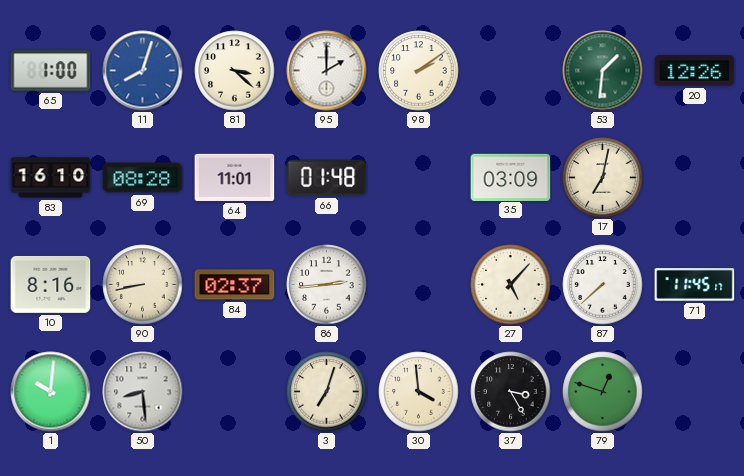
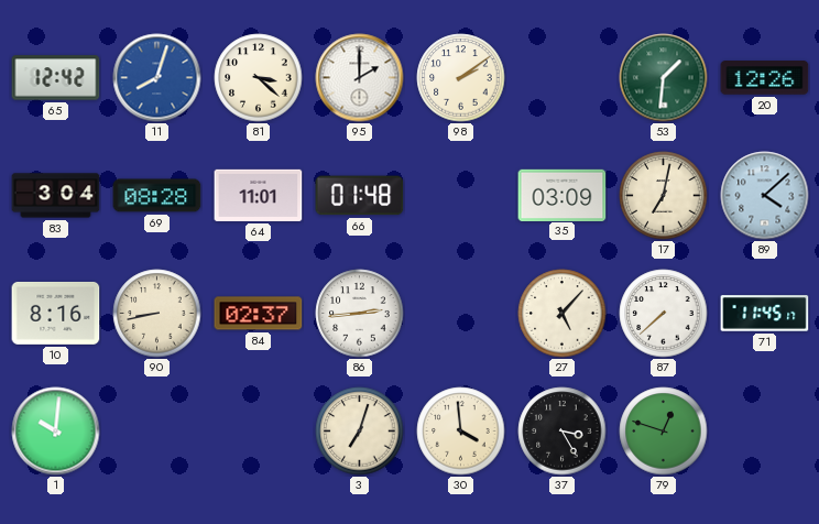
65: 1:00 -> 12:42 (56, 78)
83: 16:10 -> 3:04 (56, 196)
89: none -> 4:08 (765, 196)
50: 8:29 -> none (143, 392)
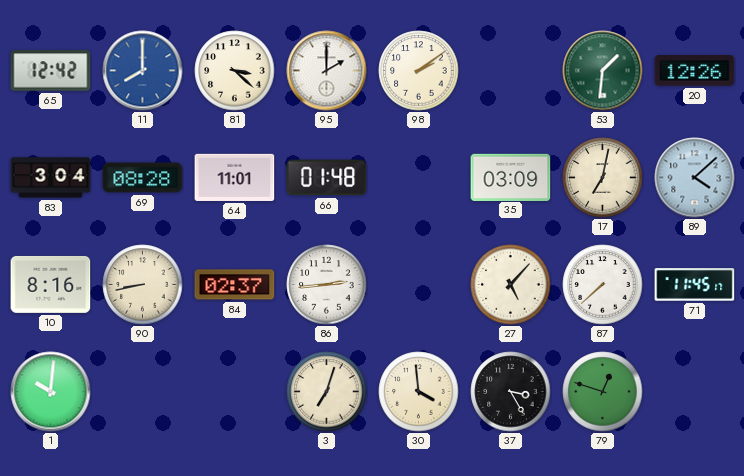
11: 8:03 -> 8:00 (143, 71)
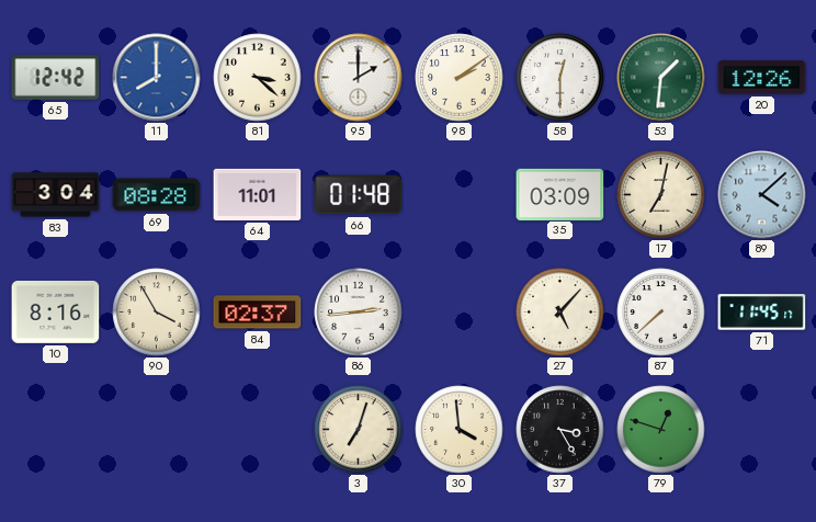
58: none -> 12:30 (560, 78)
90: 8:43 -> 3:55 (157, 313)
1: 10:01 -> none (51, 392)
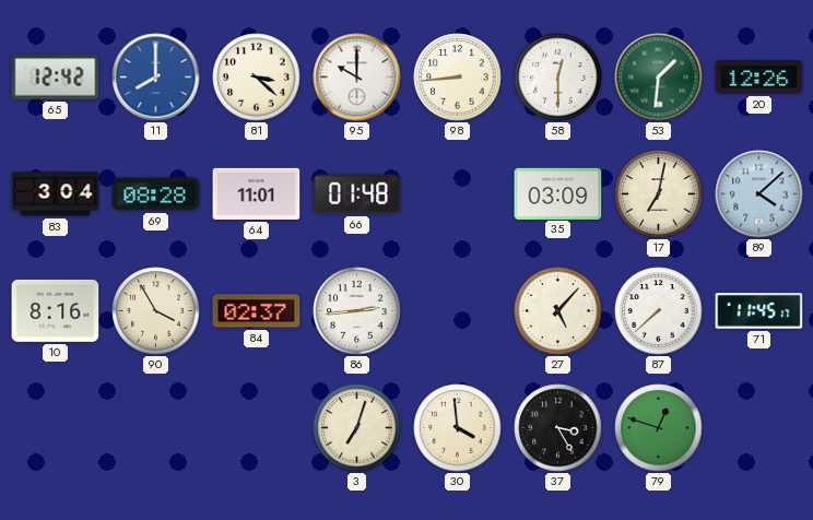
95: 2:00 -> 10:00 (357, 78)
98: 2:09 -> 8:44 (458, 78)
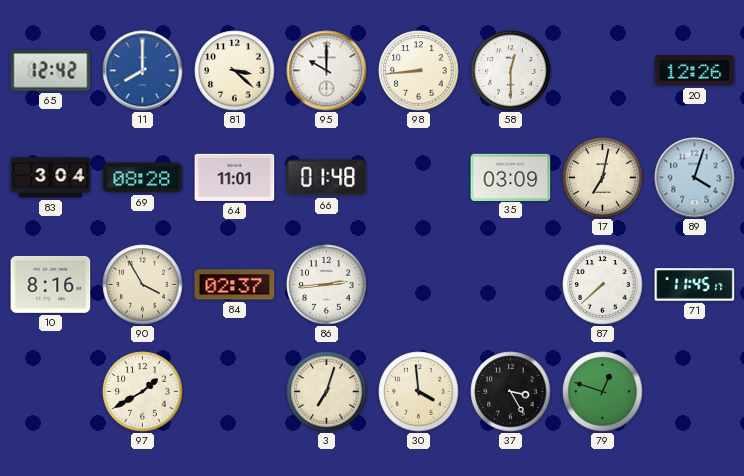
53: 1:31 -> none (659, 78)
89: 4:08 -> 4:03 (695, 178)
27: 5:07 -> none (558, 311)
97: none -> 1:40 (143, 392)
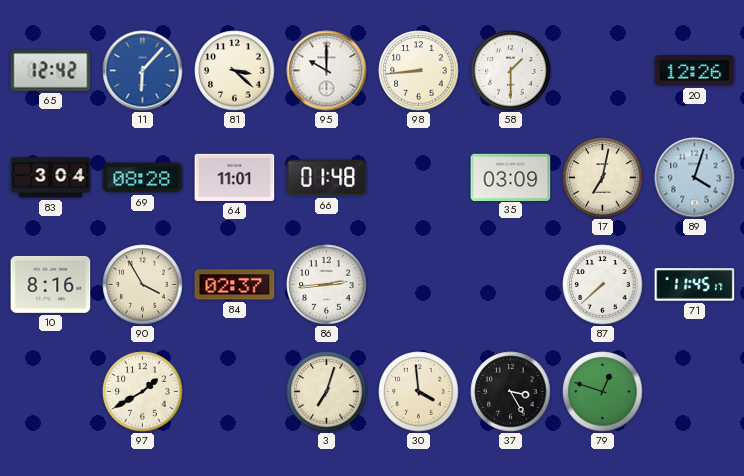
11: 8:00 -> 6:07 (143, 71)
58: 12:30 -> 1:30 (511, 71)
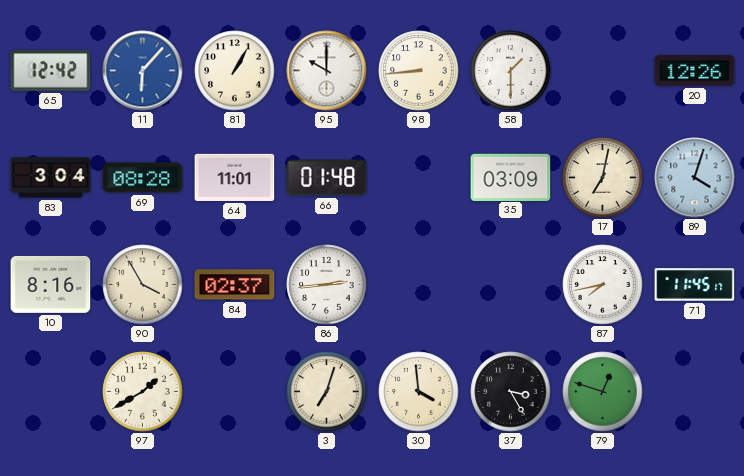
81: 3:22 -> 1:05 (235, 71)
87: 7:38 -> 7:43 (603, 285)
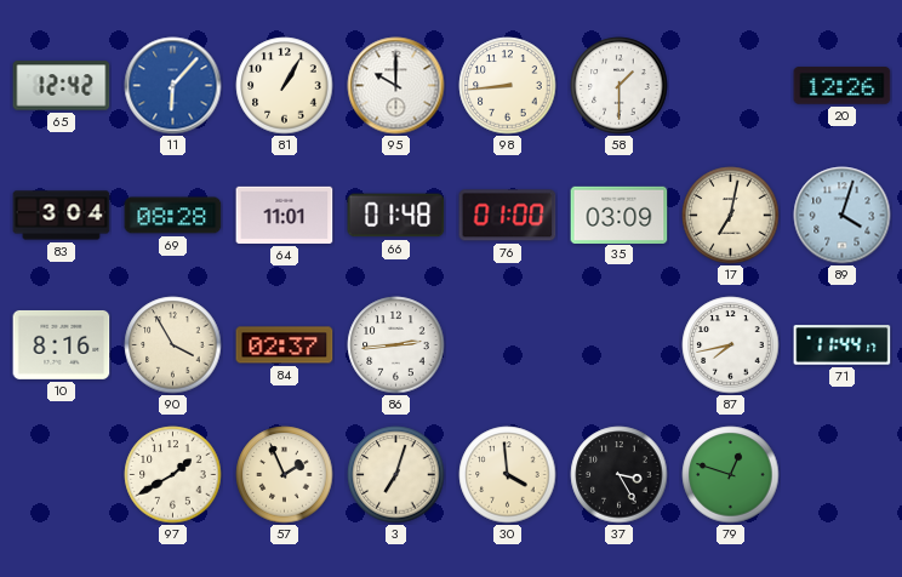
76: none -> 01:00 (508, 216)
71: 11:45 -> 11:44 (843, 345)
57: none -> 1:56 (285, 475)
